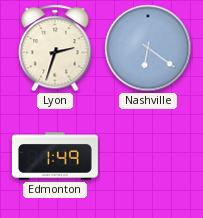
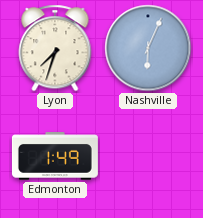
Lyon: 2:33 -> 7:33 (55, 48)
Nashville: 6:21 -> 6:04 (148, 48)
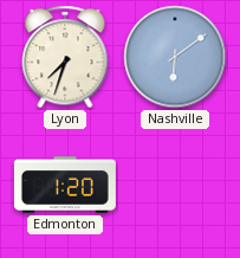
Nashville: 6:04 -> 6:09 (175, 57)
Edmonton: 1:49 -> 1:20 (65, 185)
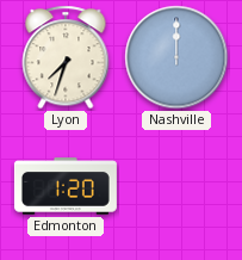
Nashville: 6:09 -> 12:00 (176, 57)
